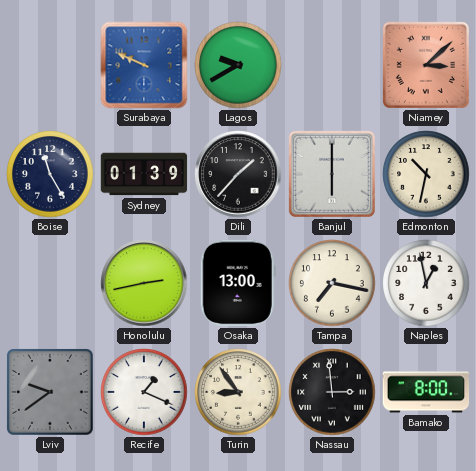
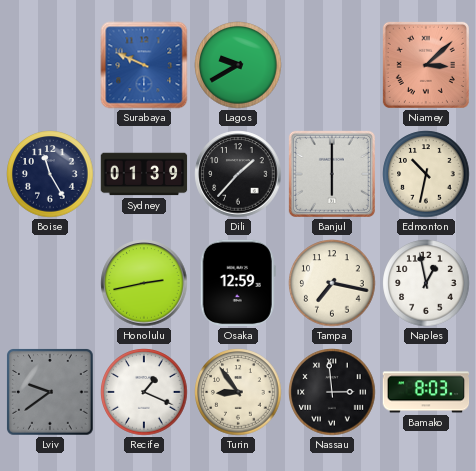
Osaka: 13:00 -> 12:59 (238, 283)
Bamako: 8:00 -> 8:03 (426, 392)
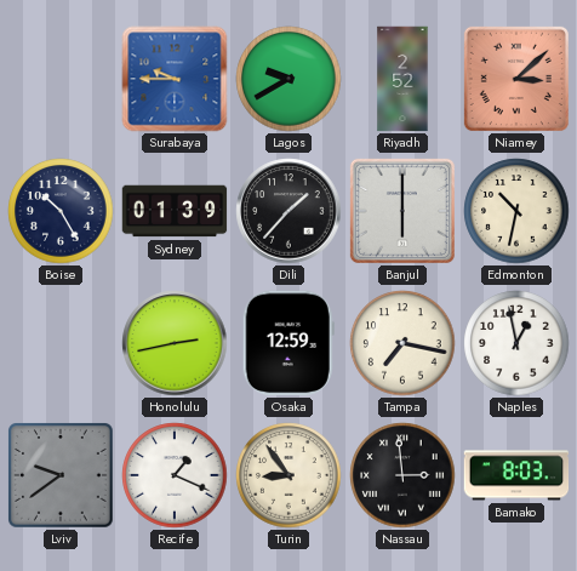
Surabaya: 9:49 -> 9:45 (175, 79)
Riyadh: none -> 2:52 (402, 79)
Boise: 11:25 -> 10:25 (61, 211)
